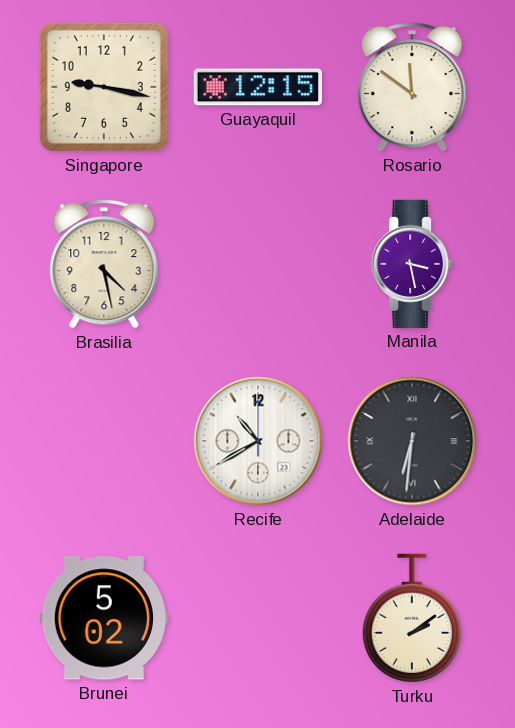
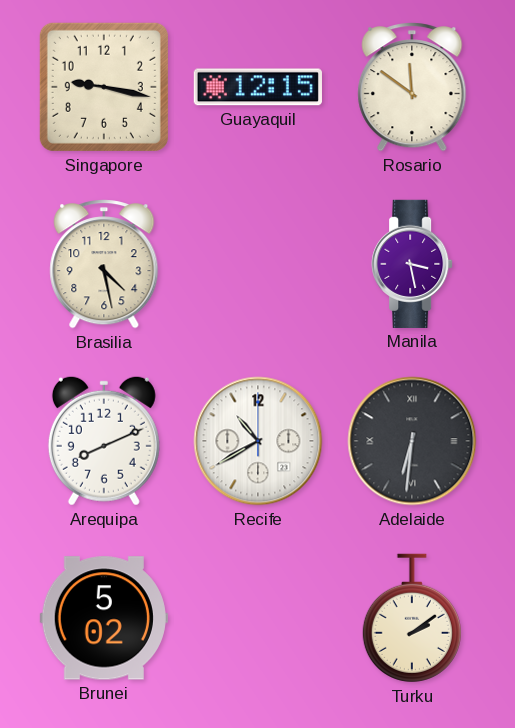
Arequipa: none -> 8:11 (104, 441)
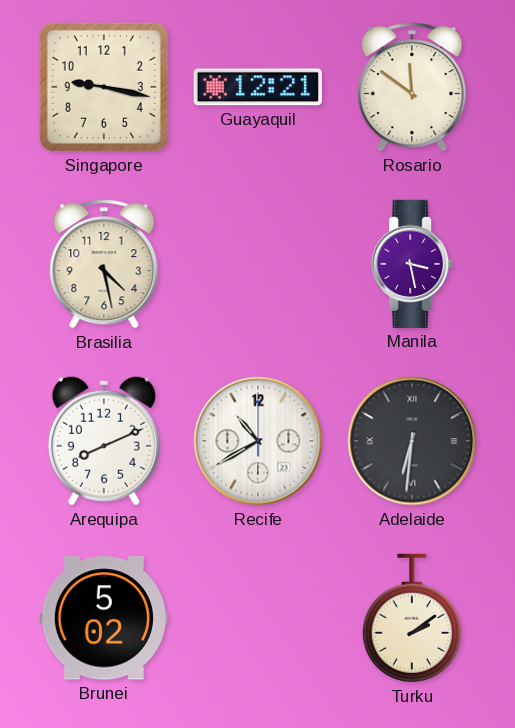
Guayaquil: 12:15 -> 12:21 (258, 87)
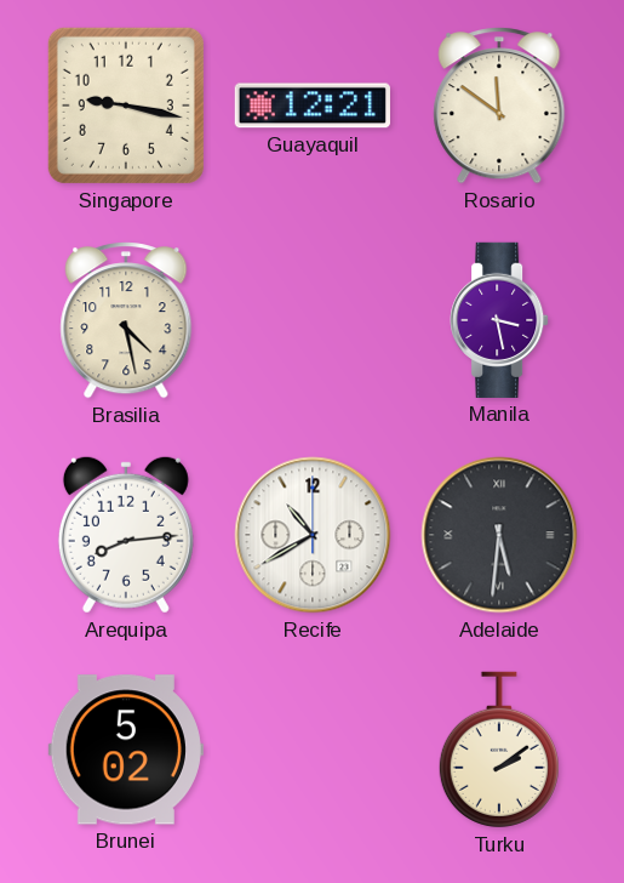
Arequipa: 8:11 -> 8:14 (126, 535)
Adelaide: 6:31 -> 5:31 (499, 535)
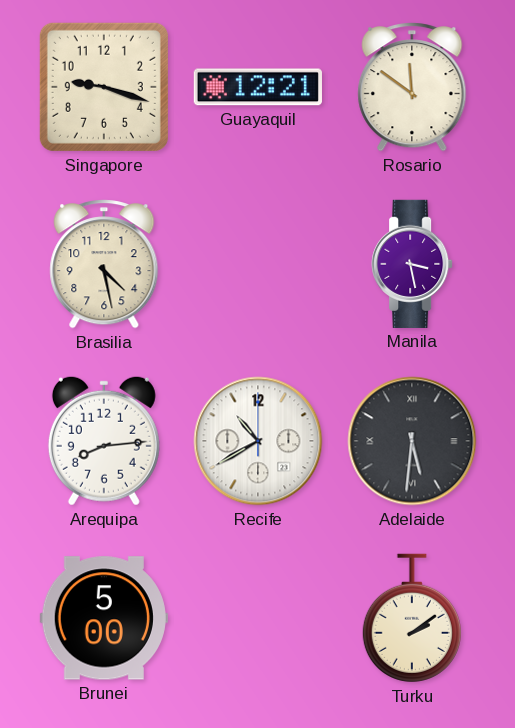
Singapore: 9:17 -> 9:18 (104, 87)
Brunei: 5:02 -> 5:00 (104, 618)
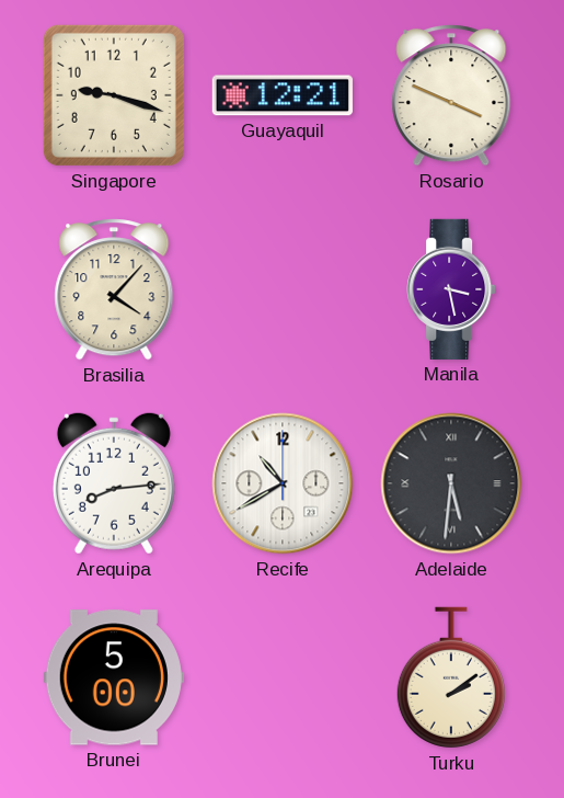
Rosario: 11:51 -> 3:49 (451, 95)
Brasilia: 4:28 -> 4:07 (114, 289)
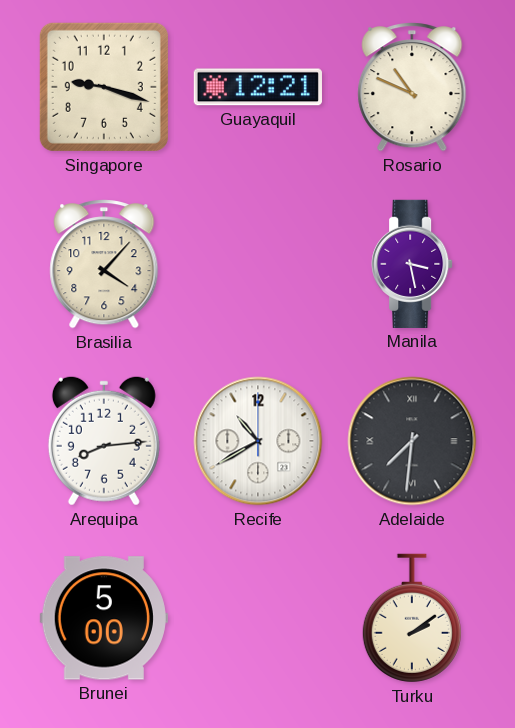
Rosario: 3:49 -> 10:49 (412, 87)
Adelaide: 5:31 -> 7:31 (412, 441)
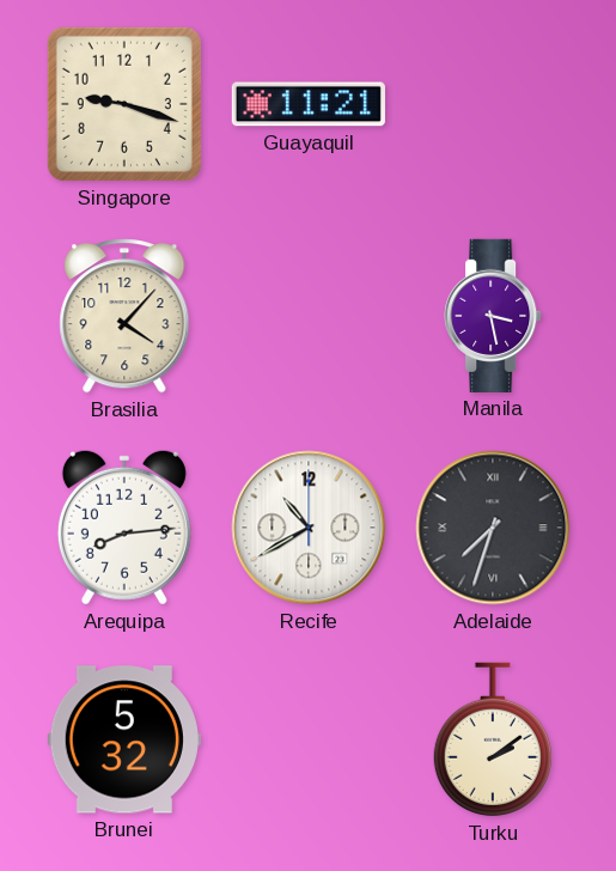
Guayaquil: 12:21 -> 11:21 (309, 104)
Rosario: 10:49 -> none (412, 87)
Adelaide: 7:31 -> 7:33 (493, 528)
Brunei: 5:00 -> 5:32 (124, 739)
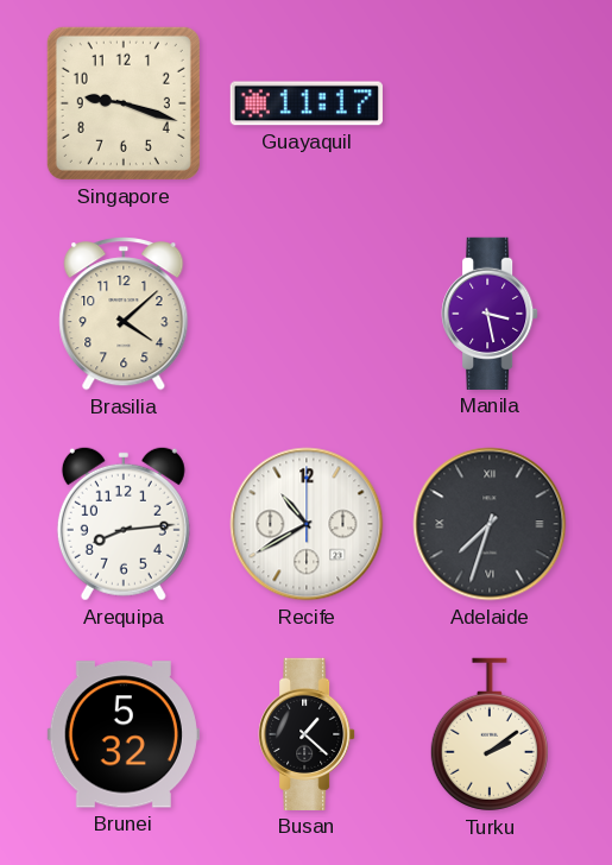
Guayaquil: 11:21 -> 11:17 (307, 103)
Brasilia: 4:07 -> 4:08 (124, 314)
Busan: none -> 1:22 (307, 734)
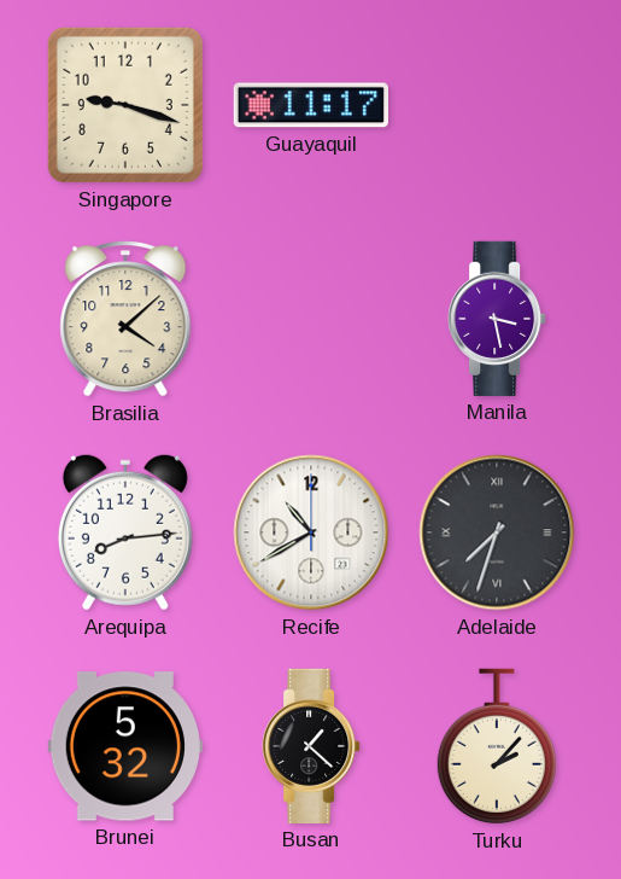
Turku: 2:09 -> 2:07 (497, 746)
